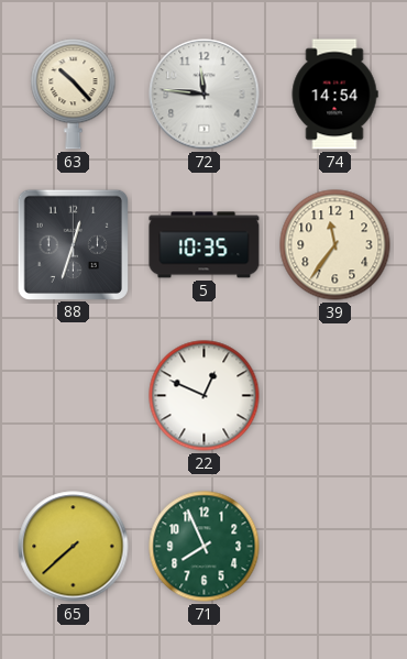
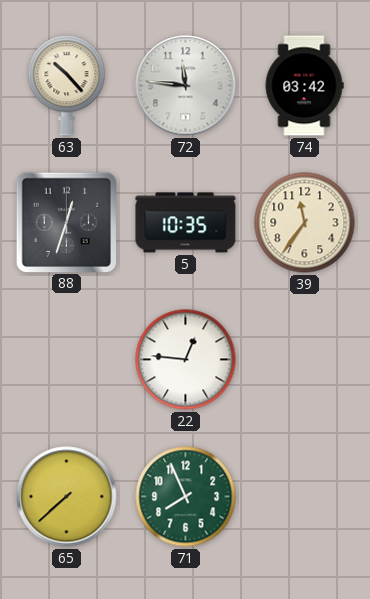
74: 14:54 -> 03:42 (304, 86)
22: 12:49 -> 12:46 (186, 360)
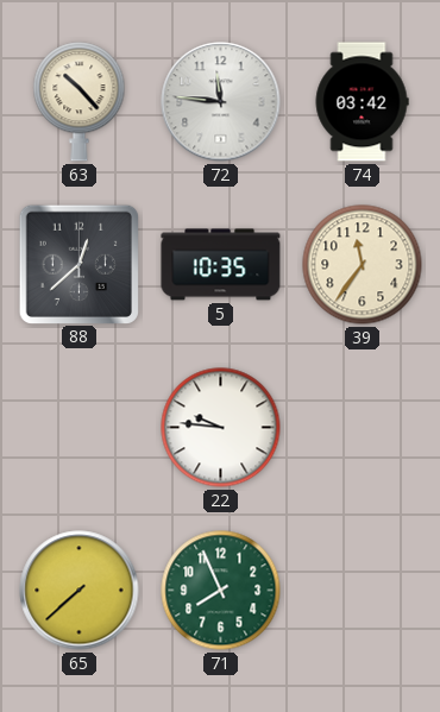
88: 12:33 -> 12:38 (78, 264)
22: 12:46 -> 9:46 (221, 428)
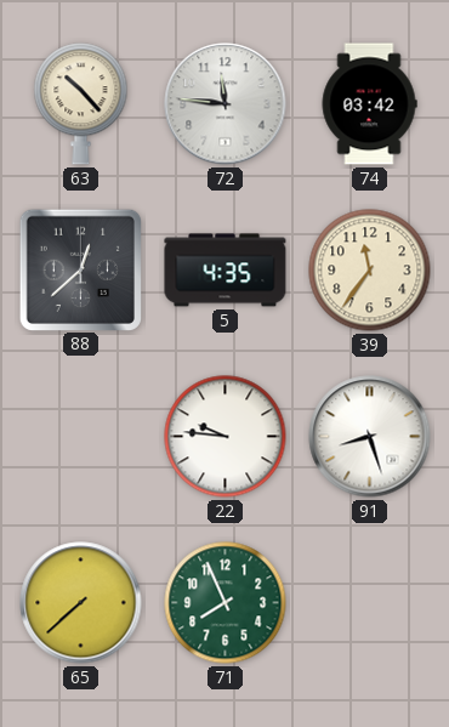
5: 10:35 -> 4:35 (226, 271)
91: none -> 8:27 (370, 437)
